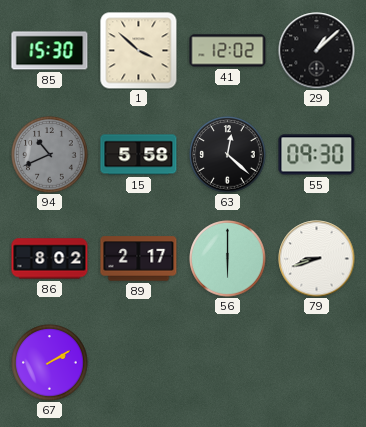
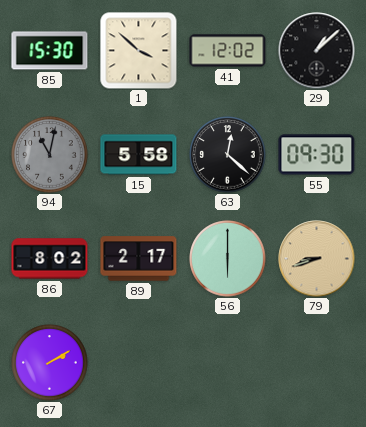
94: 10:41 -> 11:02 (50, 155)
79 dial: white -> champagne (317, 259)
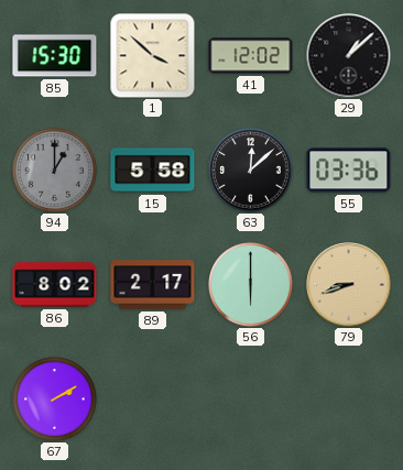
94: 11:02 -> 1:00 (55, 171)
63: 12:22 -> 12:08 (251, 171)
55: 09:30 -> 03:36 (349, 171)
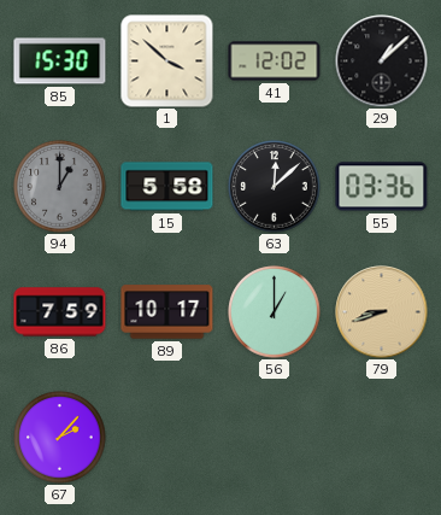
86: 8:02 -> 7:59 (60, 312)
89: 2:17 -> 10:17 (167, 312)
56: 6:00 -> 1:00 (275, 312)
67: 2:10 -> 2:07 (60, 438)
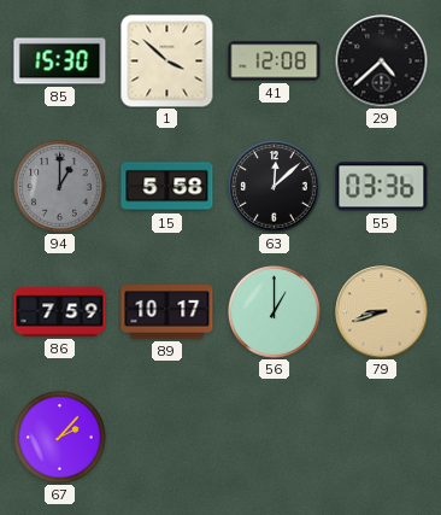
41: 12:02 -> 12:08 (275, 62)
29: 1:08 -> 4:38 (382, 62)
